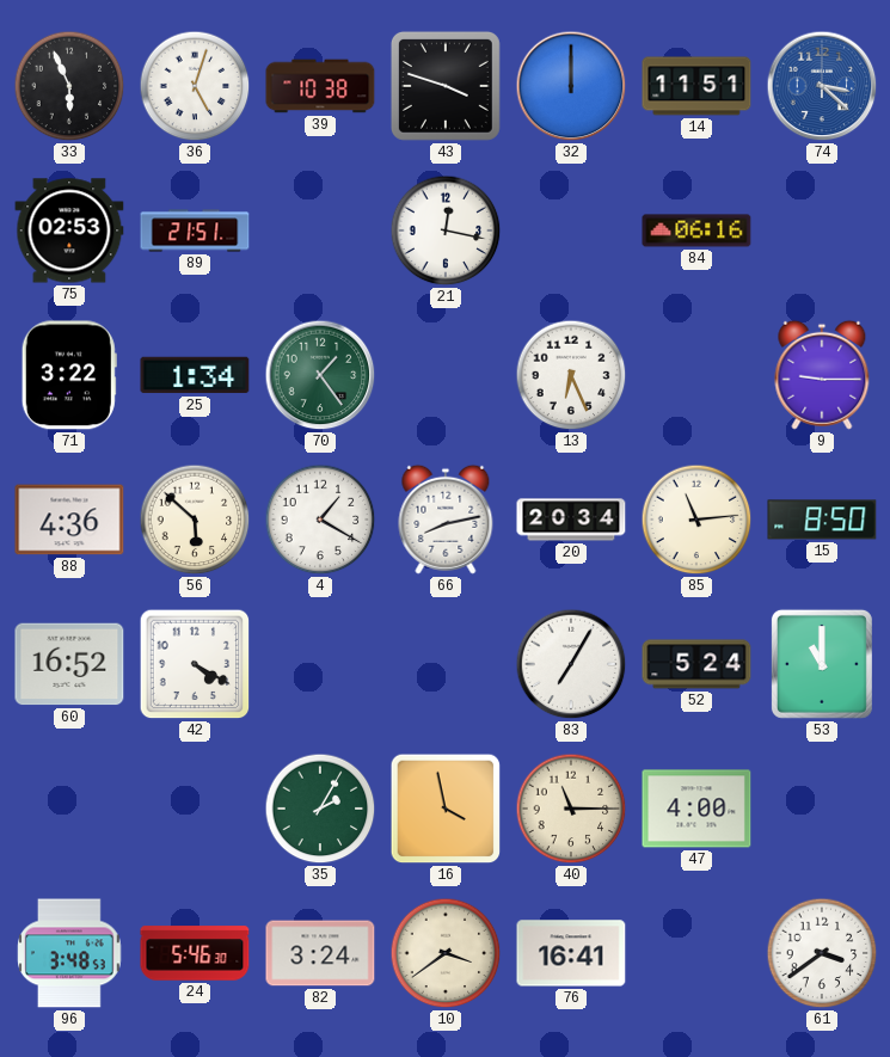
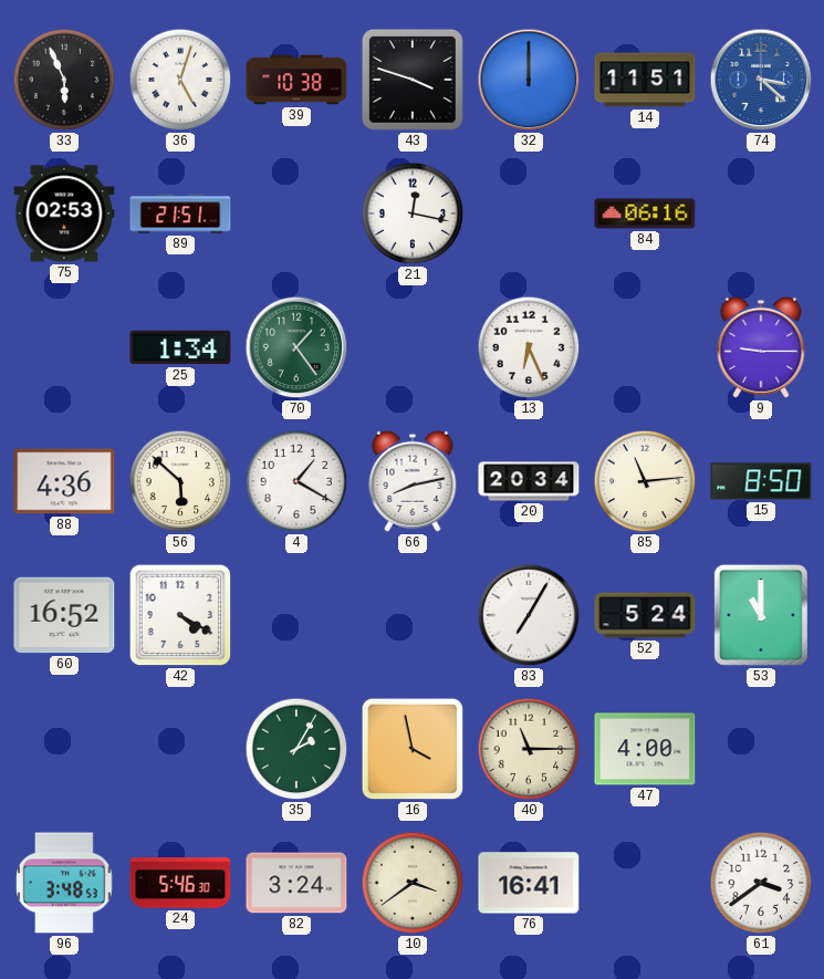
71: 3:22 -> none (69, 375)
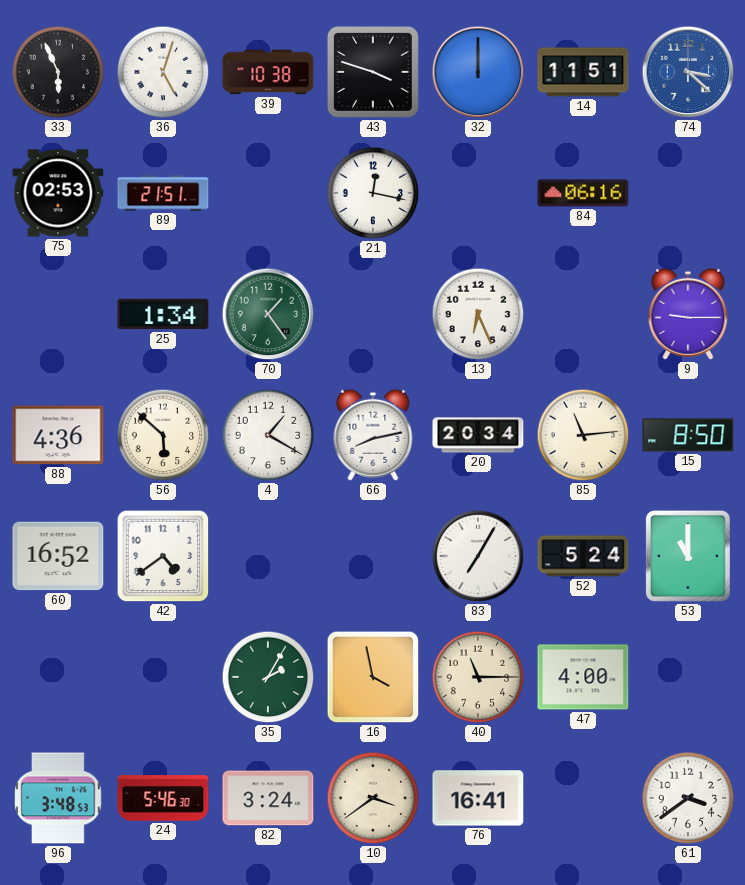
42: 4:20 -> 4:39 (163, 556)
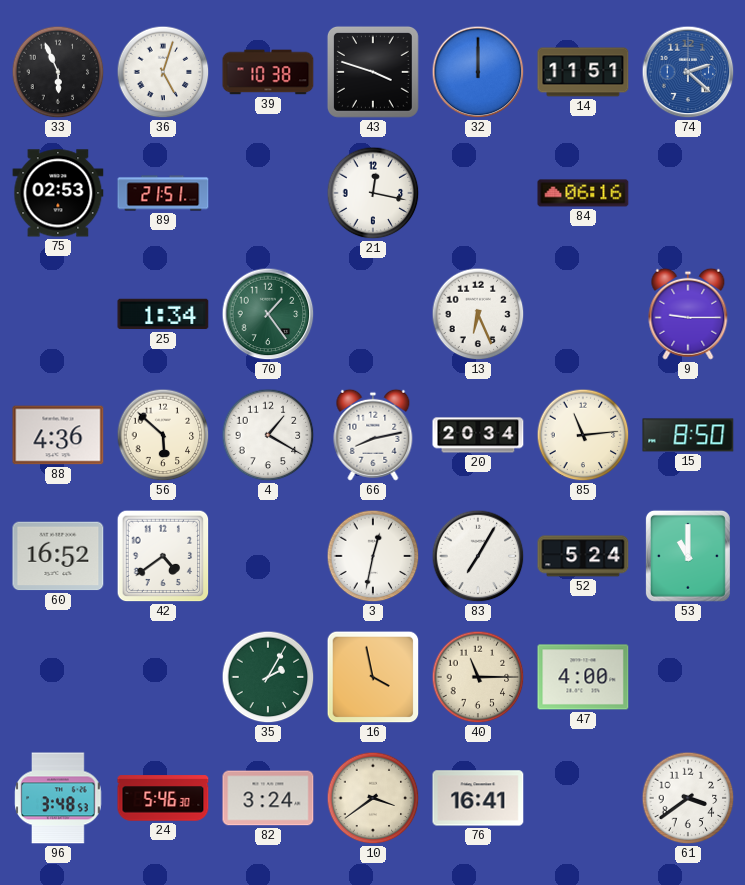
74: 3:22 -> 2:22 (688, 72)
3: none -> 12:32 (373, 556)
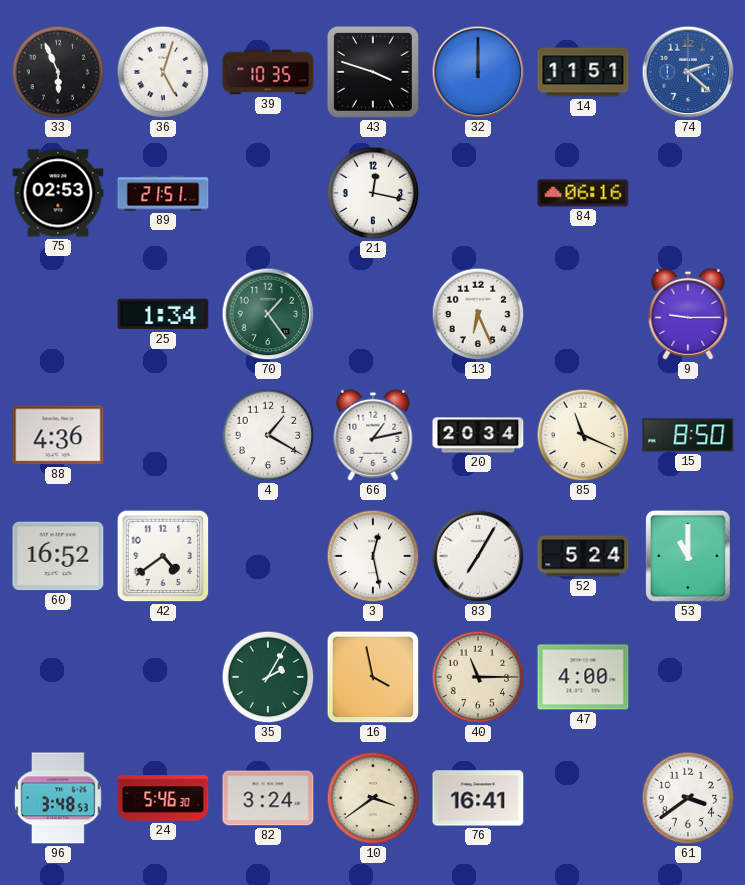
39: 10:38 -> 10:35 (268, 72)
56: 5:52 -> none (163, 435)
66: 8:13 -> 1:13 (373, 435)
85: 11:14 -> 11:19 (583, 435)
3: 12:32 -> 12:28 (373, 556)
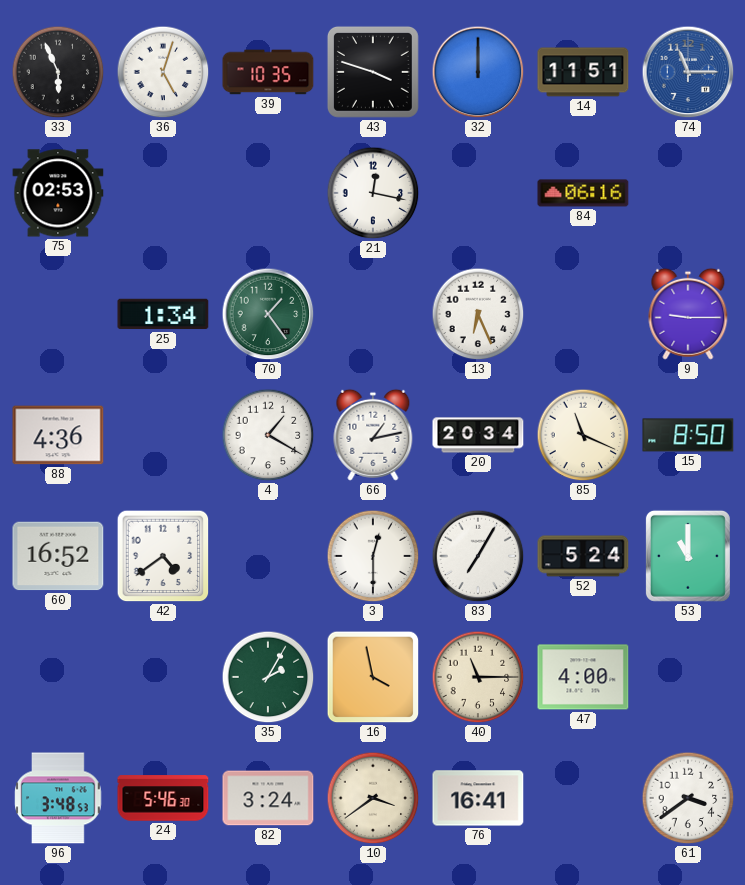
74: 2:22 -> 11:15 (688, 72)
89: 21:51 -> none (163, 193)
3: 12:28 -> 12:30 (373, 556)
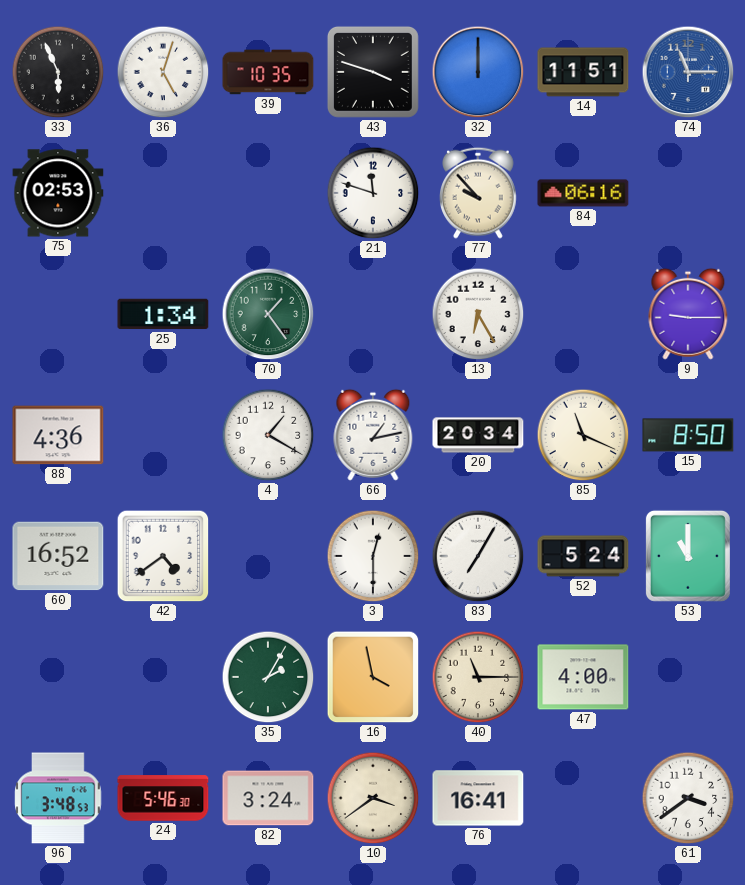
21: 12:17 -> 11:48 (373, 193)
77: none -> 9:53 (479, 193)
13: 6:26 -> 6:25 (478, 314)
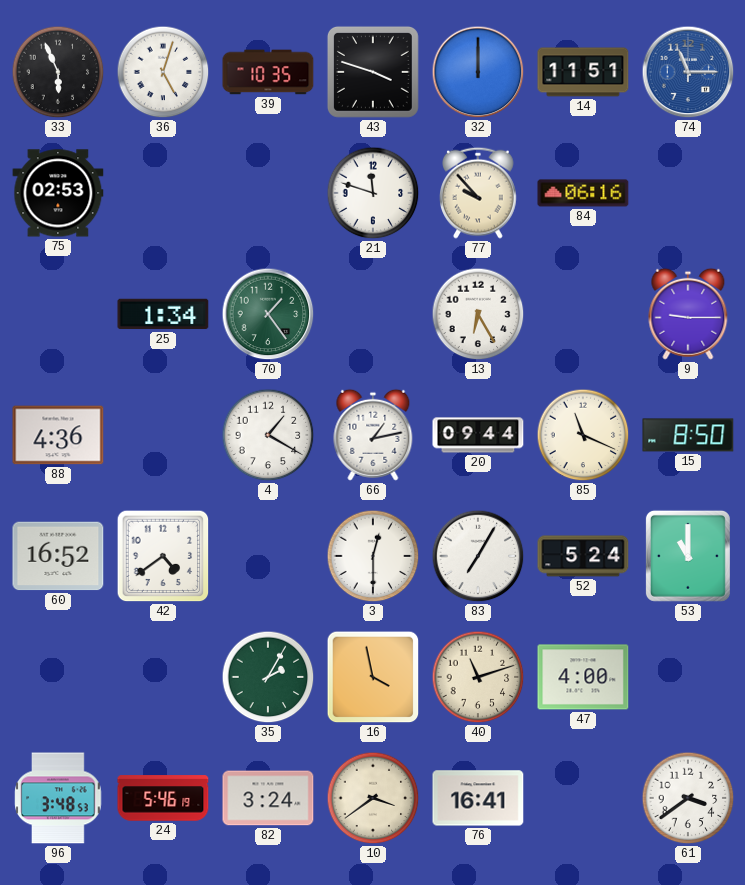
20: 20:34 -> 09:44 (478, 435)
40: 11:15 -> 11:12 (478, 677)
24: 5:46:30 -> 5:46:19 (163, 798)
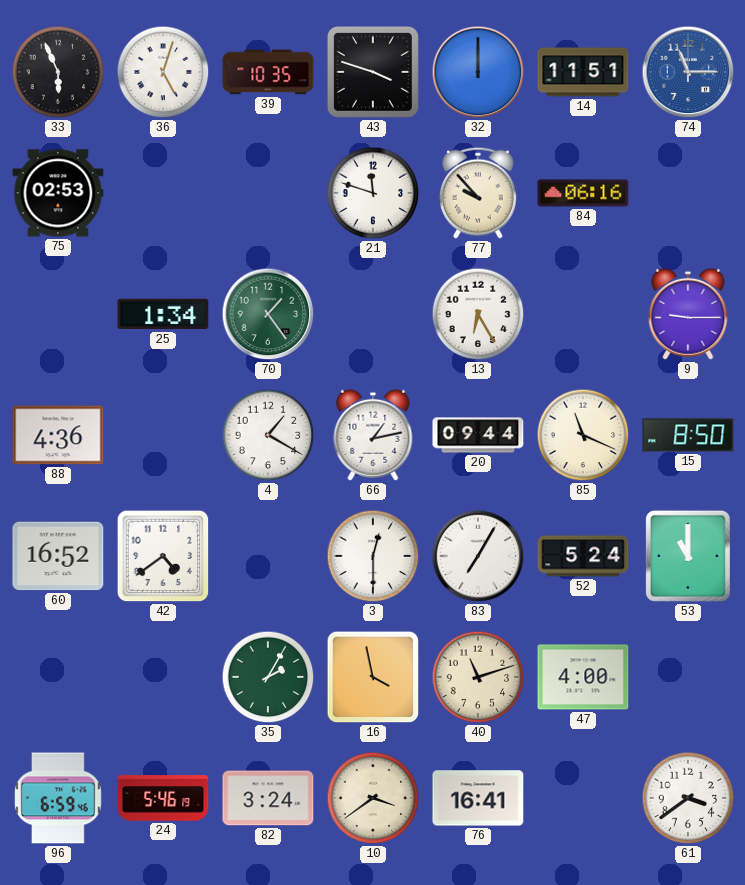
96: 3:48 -> 6:59 (58, 798)
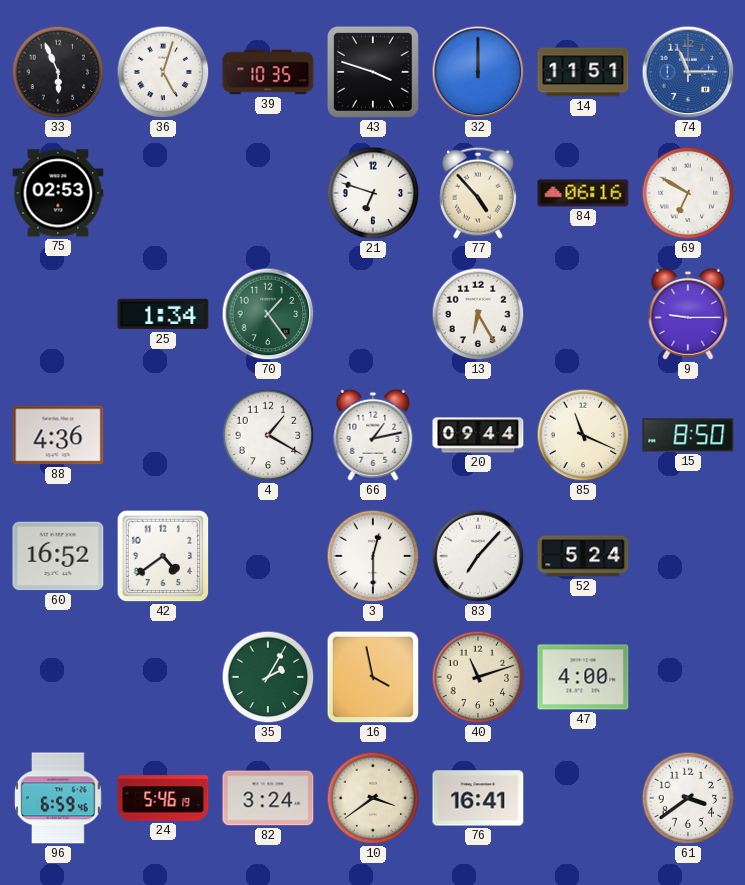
21: 11:48 -> 6:48 (373, 193)
77: 9:53 -> 4:53 (479, 193)
69: none -> 6:50 (688, 193)
83: 7:05 -> 7:07 (478, 556)
53: 11:00 -> none (688, 556)
